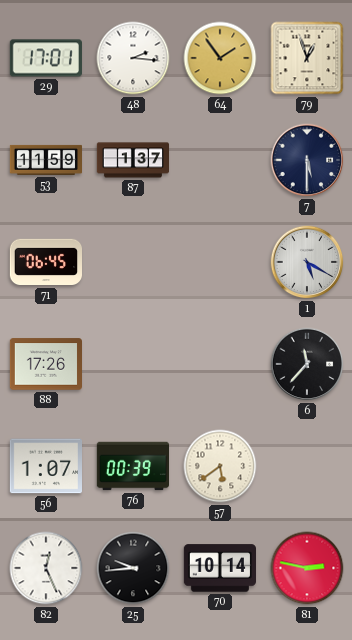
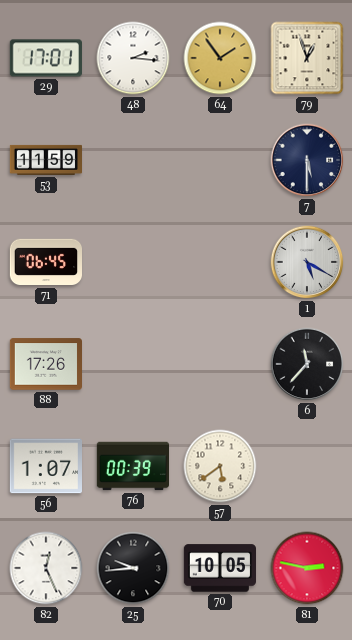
87: 1:37 -> none (132, 160)
70: 10:14 -> 10:05 (219, 568)
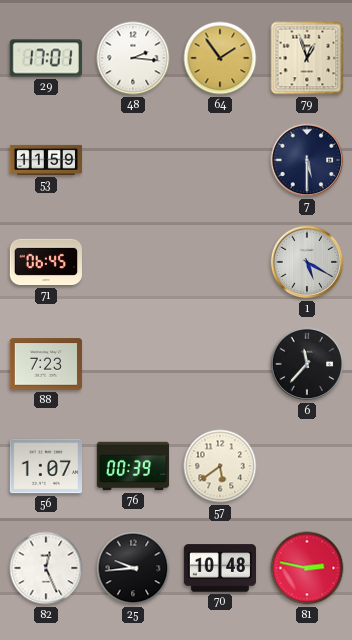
88: 17:26 -> 7:23 (45, 364)
70: 10:05 -> 10:48 (219, 568)
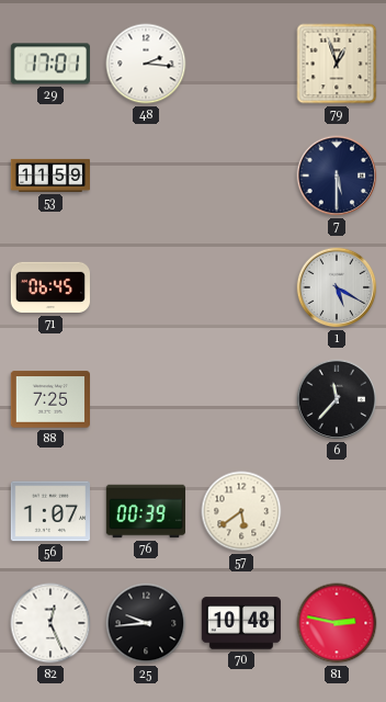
64: 1:54 -> none (220, 58)
88: 7:23 -> 7:25 (49, 399)
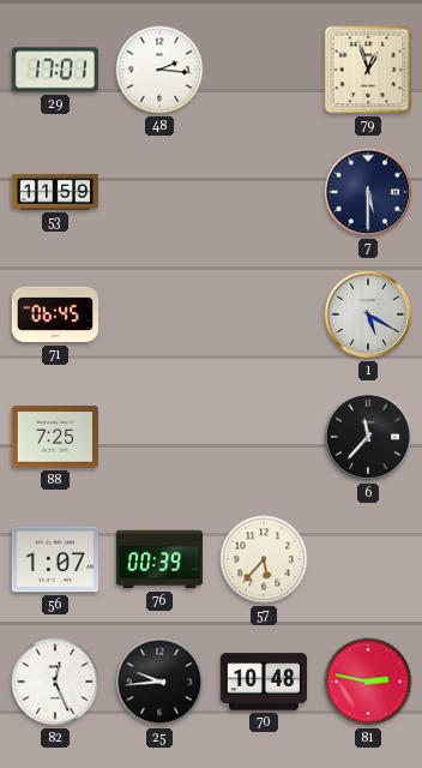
57: 5:39 -> 5:37 (264, 559)
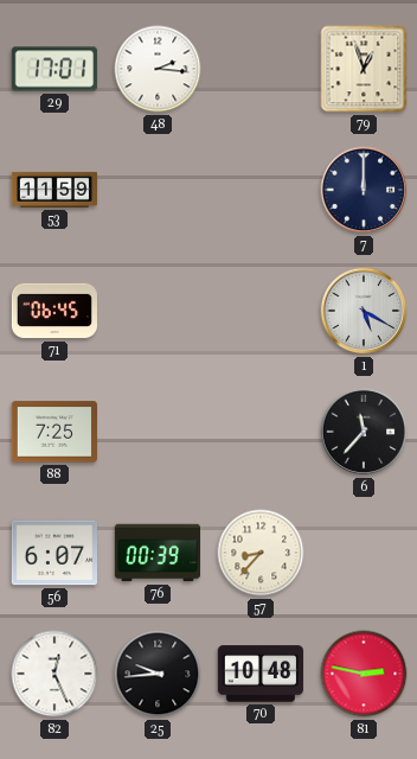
7: 5:30 -> 12:00 (364, 190)
56: 1:07 -> 6:07 (53, 553)
57: 5:37 -> 8:37 (261, 553)
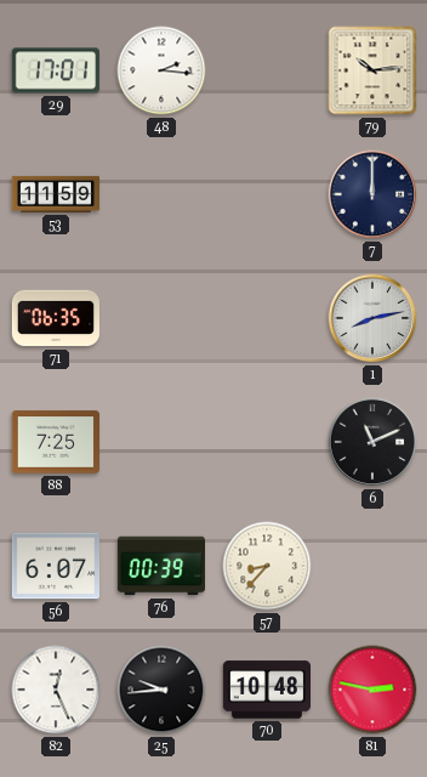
79: 12:57 -> 10:14 (372, 70)
71: 06:45 -> 06:35 (55, 318)
1: 5:20 -> 8:13 (372, 318)
6: 11:37 -> 11:11 (372, 442)
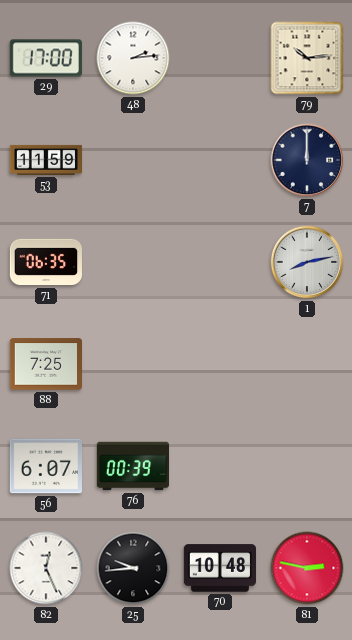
29: 17:01 -> 17:00 (46, 58)
48: 2:16 -> 2:14 (133, 58)
6: 11:11 -> none (372, 442)
57: 8:37 -> none (267, 566)
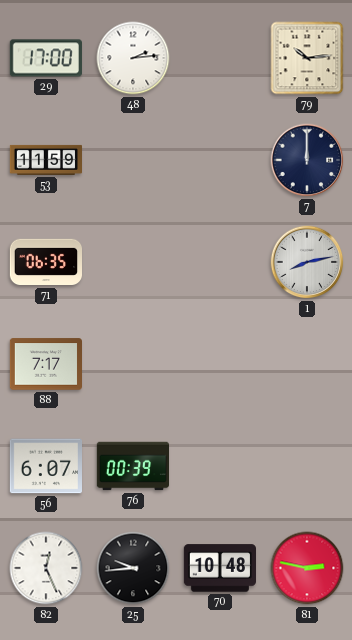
88: 7:25 -> 7:17 (45, 364)
